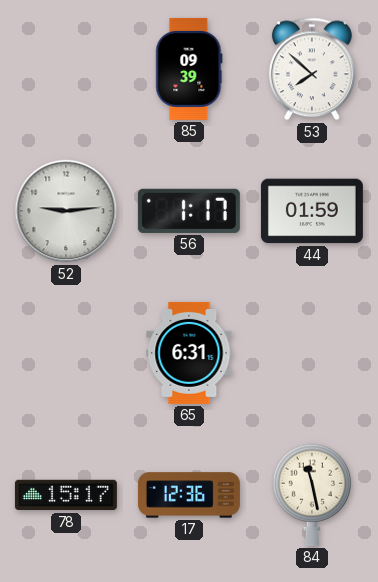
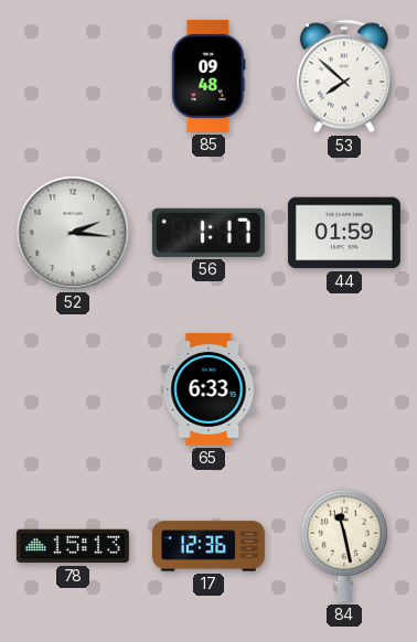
85: 09:39 -> 09:48 (209, 76)
52: 9:14 -> 2:16 (73, 233)
65: 6:31 -> 6:33 (209, 389)
78: 15:17 -> 15:13 (73, 546)
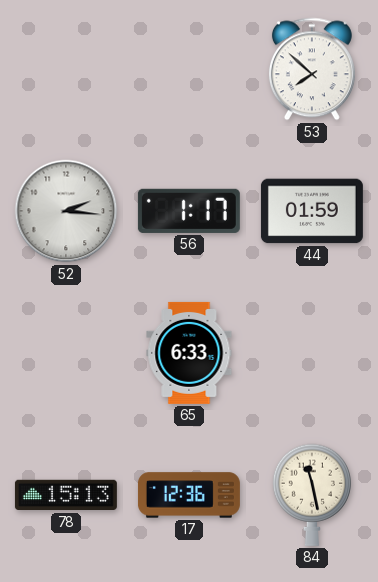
85: 09:48 -> none (209, 76)
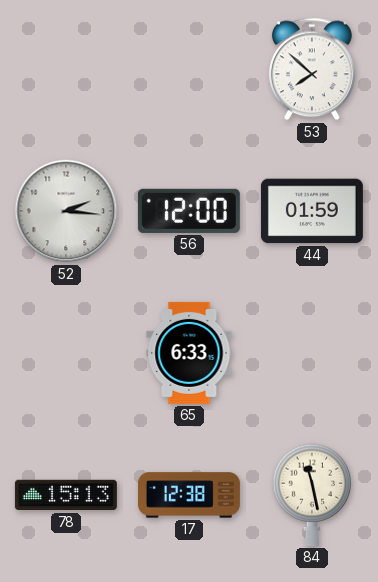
56: 1:17 -> 12:00 (189, 211)
17: 12:36 -> 12:38 (189, 495)
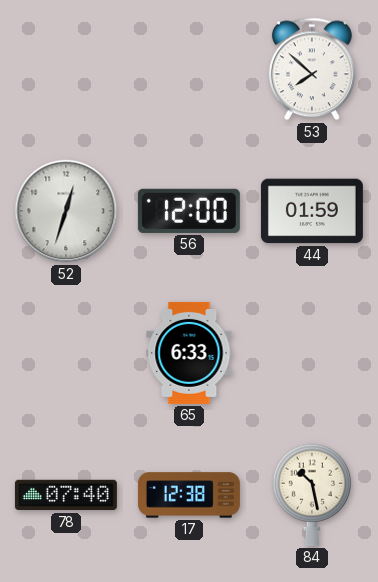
52: 2:16 -> 12:33 (66, 211)
78: 15:13 -> 07:40 (66, 495)
84: 11:28 -> 10:28 (311, 495)
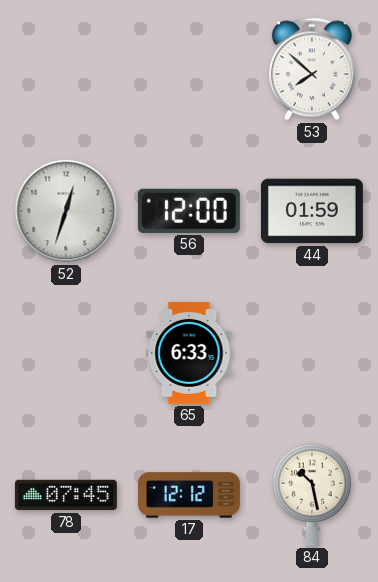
78: 07:40 -> 07:45 (66, 495)
17: 12:38 -> 12:12 (189, 495)
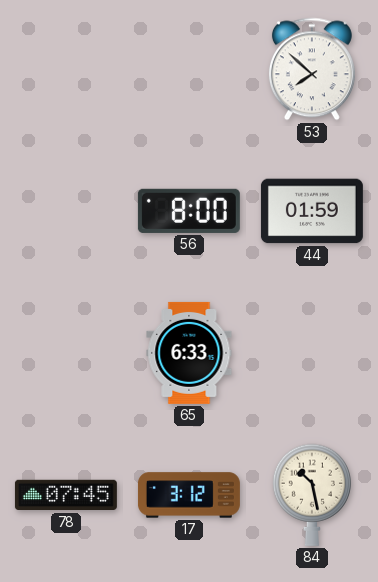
52: 12:33 -> none (66, 211)
56: 12:00 -> 8:00 (189, 211)
17: 12:12 -> 3:12 (189, 495)
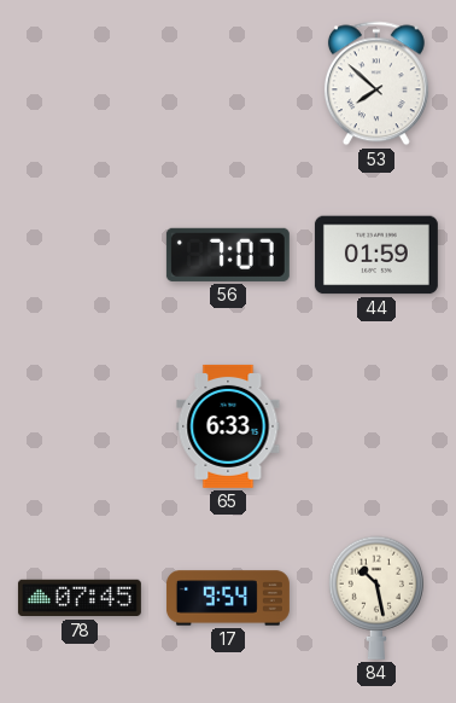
56: 8:00 -> 7:07 (228, 255)
17: 3:12 -> 9:54 (228, 598)
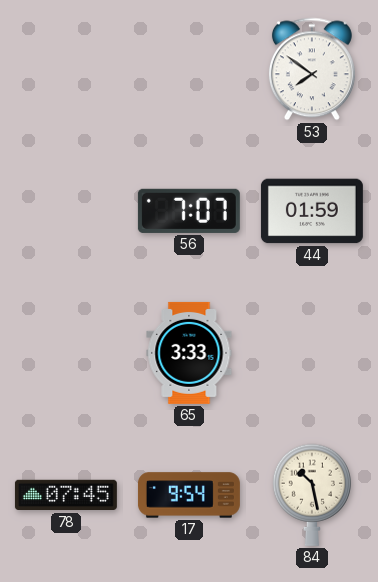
53: 7:52 -> 7:51 (312, 69)
65: 6:33 -> 3:33 (189, 353)
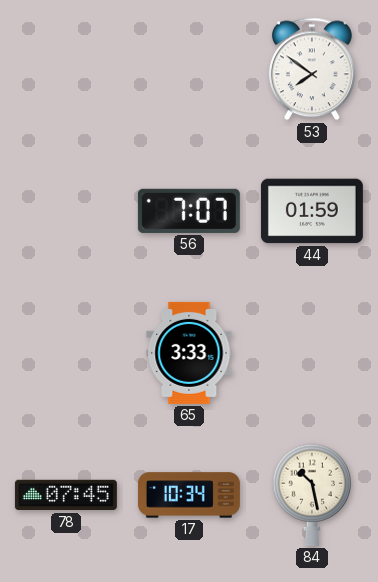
17: 9:54 -> 10:34 (189, 495)
